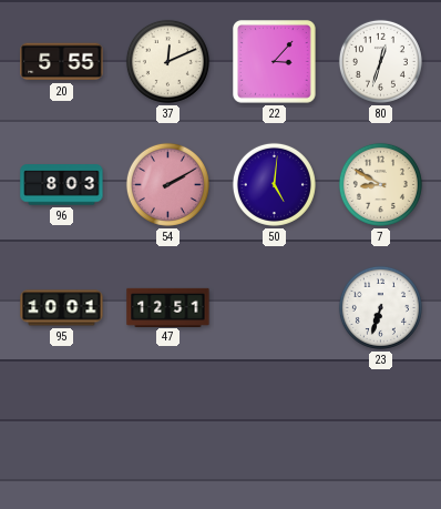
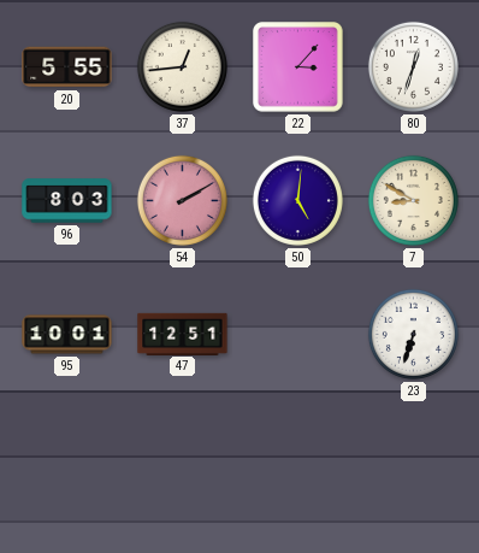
37: 12:11 -> 12:44 (182, 66)
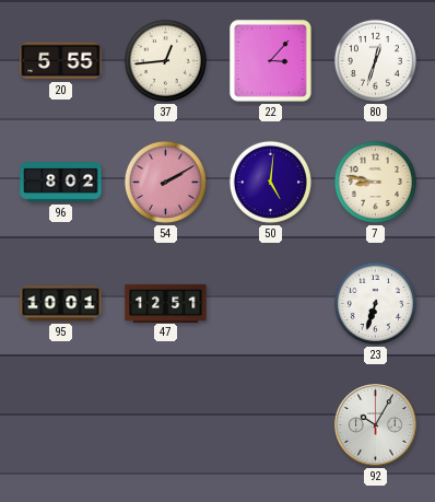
96: 8:03 -> 8:02 (61, 183)
7: 8:50 -> 8:47 (375, 182)
92: none -> 10:05 (376, 425)
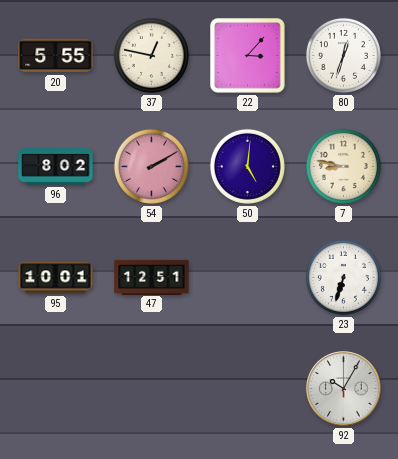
37: 12:44 -> 12:47 (151, 55)
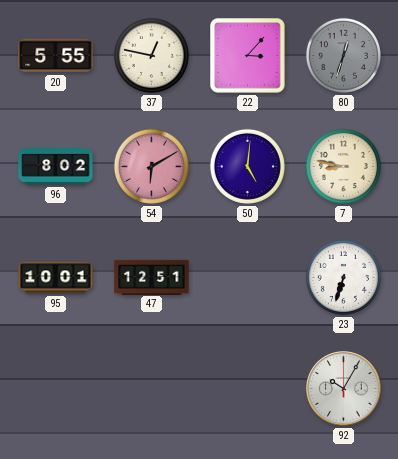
80 dial: white -> grey (343, 55)
54: 2:10 -> 6:10 (151, 166)
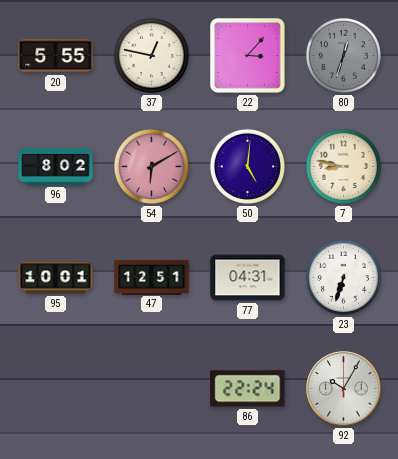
77: none -> 04:31 (248, 278)
86: none -> 22:24 (248, 389)
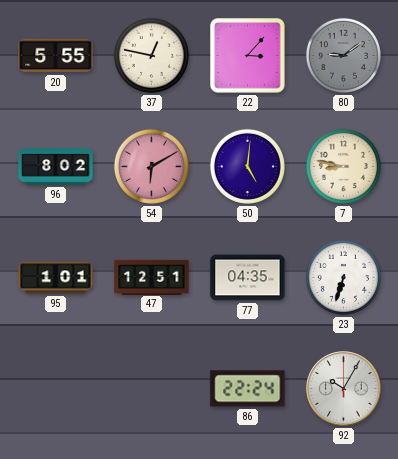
80: 12:33 -> 9:09 (343, 55)
95: 10:01 -> 1:01 (56, 278)
77: 04:31 -> 04:35 (248, 278)
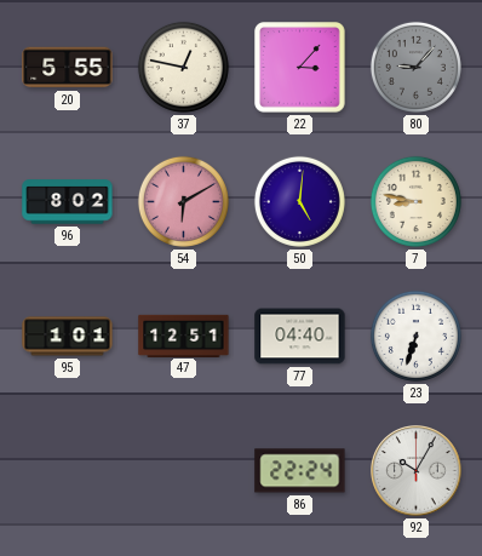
80: 9:09 -> 9:07 (415, 67)
77: 04:35 -> 04:40 (300, 337)
